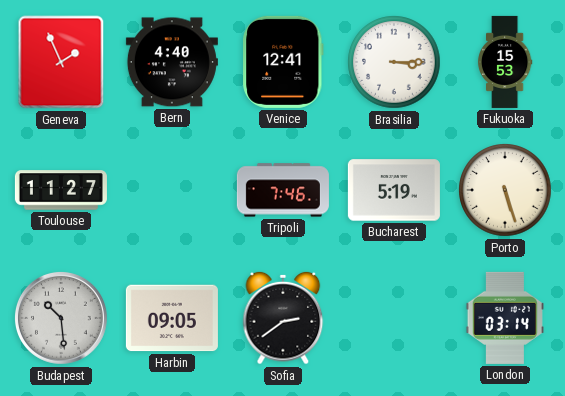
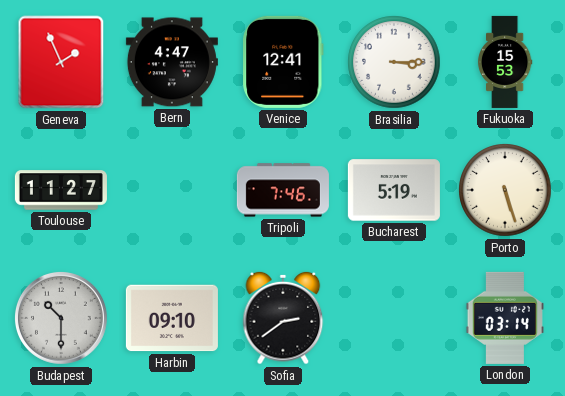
Bern: 4:40 -> 4:47 (172, 62)
Budapest: 10:29 -> 10:30 (62, 319)
Harbin: 09:05 -> 09:10 (172, 318)
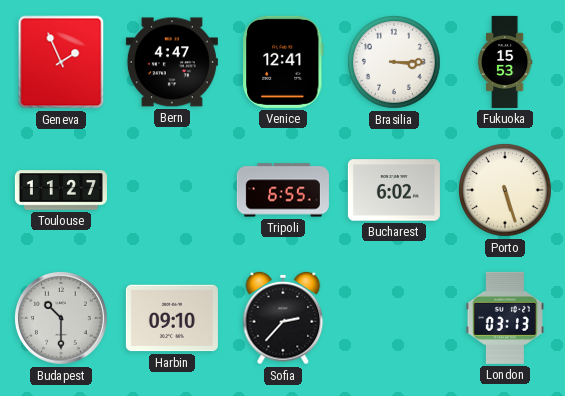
Tripoli: 7:46 -> 6:55 (283, 190)
Bucharest: 5:19 -> 6:02 (394, 190)
Sofia: 2:39 -> 2:37 (283, 318)
London: 03:14 -> 03:13 (505, 318)
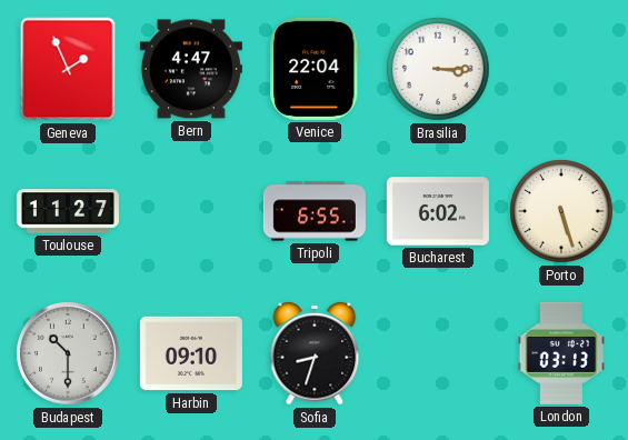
Venice: 12:41 -> 22:04 (315, 69)
Fukuoka: 15:53 -> none (505, 62)
Sofia: 2:37 -> 8:33 (315, 353)
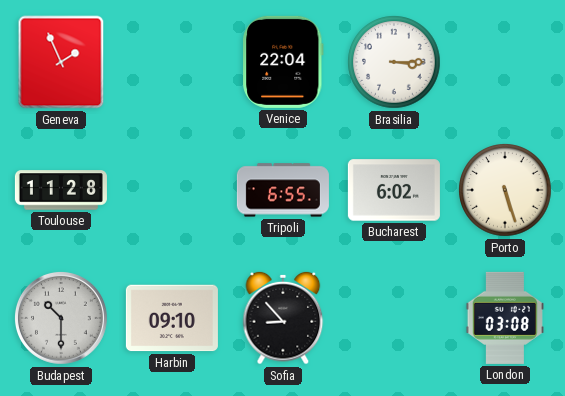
Bern: 4:47 -> none (191, 69)
Toulouse: 11:27 -> 11:28 (61, 190)
Sofia: 8:33 -> 8:53 (283, 318)
London: 03:13 -> 03:08 (505, 318)
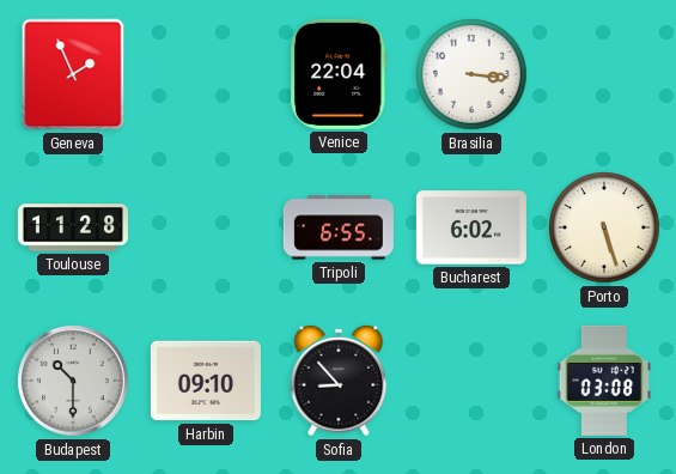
Brasilia: 3:15 -> 3:16 (471, 74)
